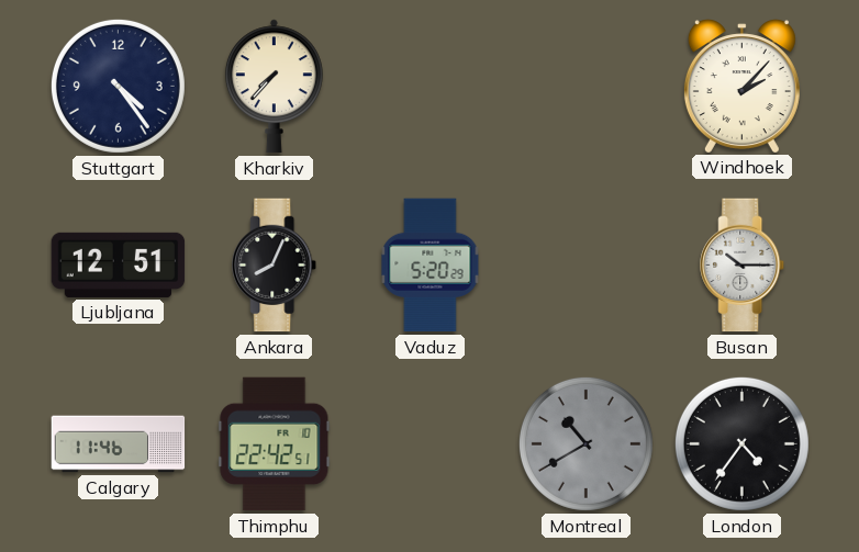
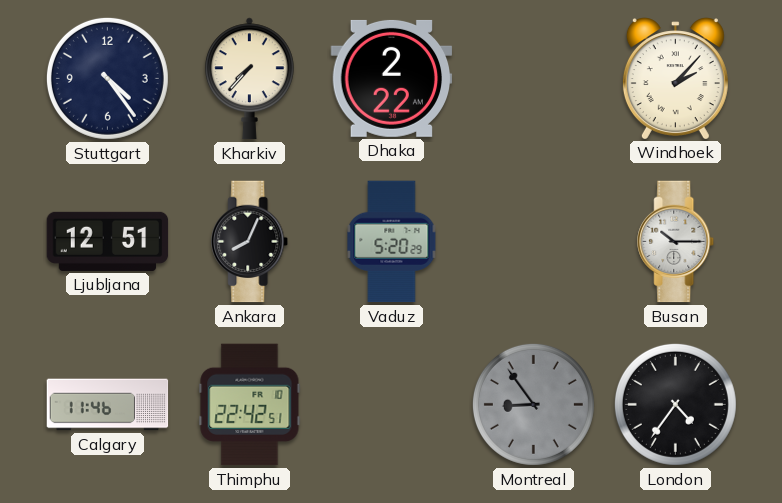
Dhaka: none -> 2:22 (392, 78)
Montreal: 10:40 -> 8:54 (533, 404)
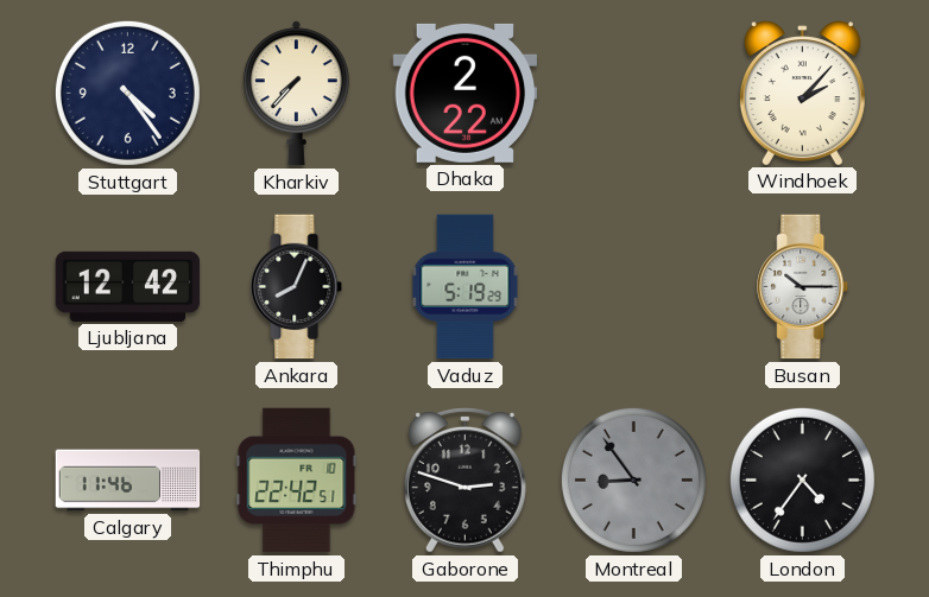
Ljubljana: 12:51 -> 12:42 (128, 286)
Vaduz: 5:20 -> 5:19 (466, 287)
Gaborone: none -> 2:48 (466, 481)
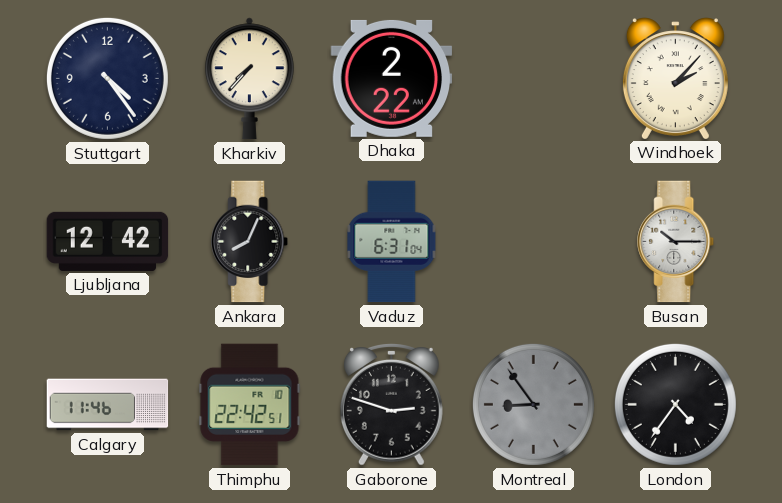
Vaduz: 5:19 -> 6:31 (392, 242)
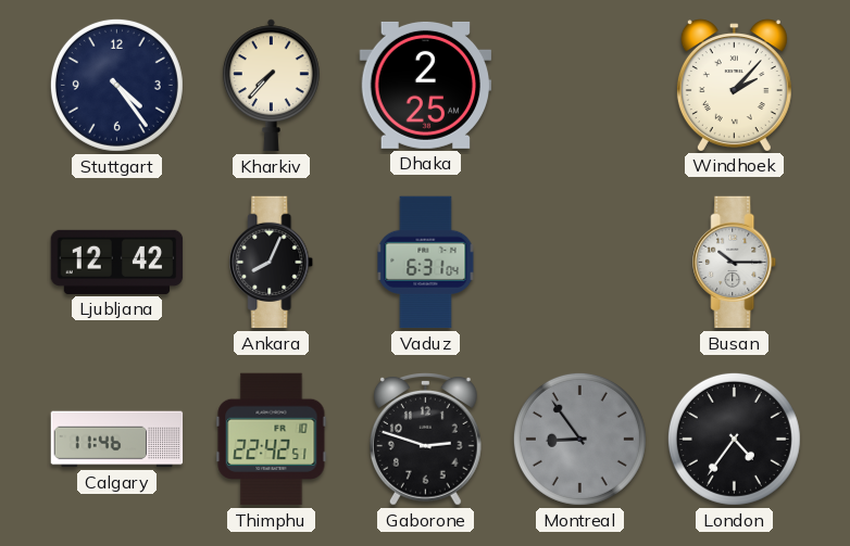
Dhaka: 2:22 -> 2:25 (426, 85)
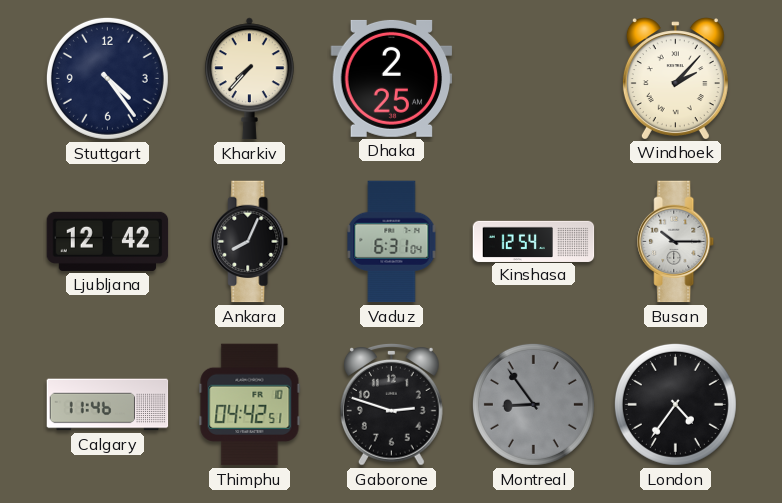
Kinshasa: none -> 12:54 (534, 241)
Thimphu: 22:42 -> 04:42 (250, 405)
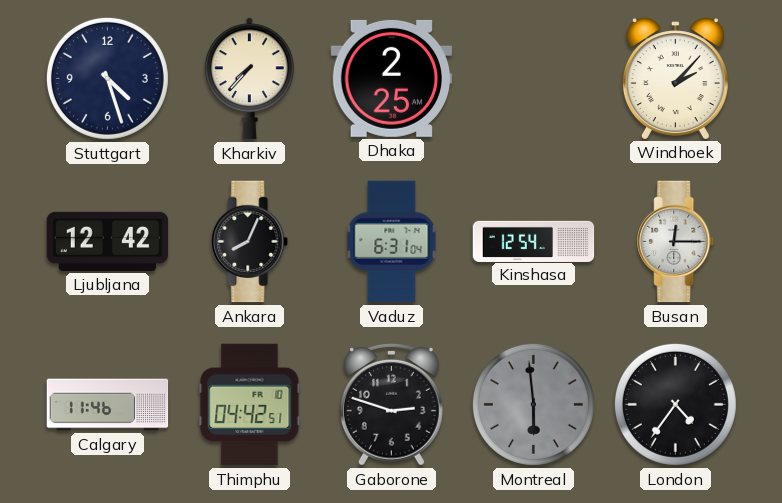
Stuttgart: 4:24 -> 4:27 (107, 78)
Busan: 10:15 -> 12:15 (676, 242)
Montreal: 8:54 -> 5:59 (533, 404)
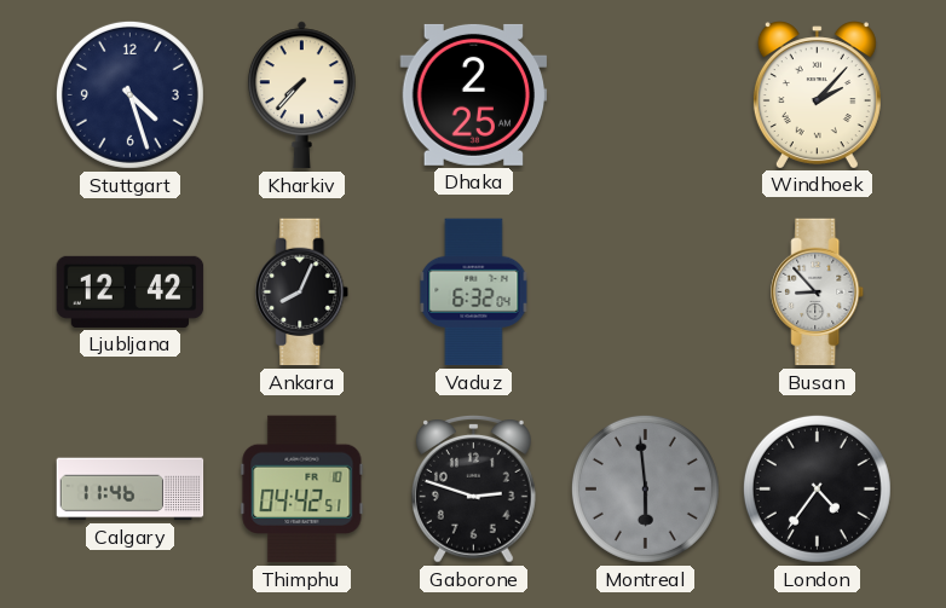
Vaduz: 6:31 -> 6:32 (474, 293)
Kinshasa: 12:54 -> none (534, 241)
Busan: 12:15 -> 8:53 (818, 293)
